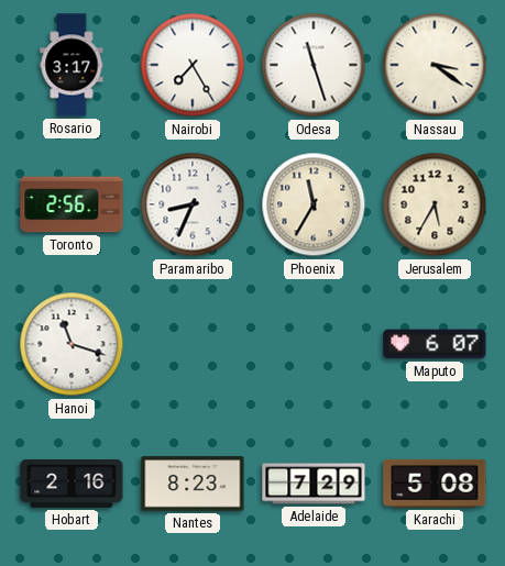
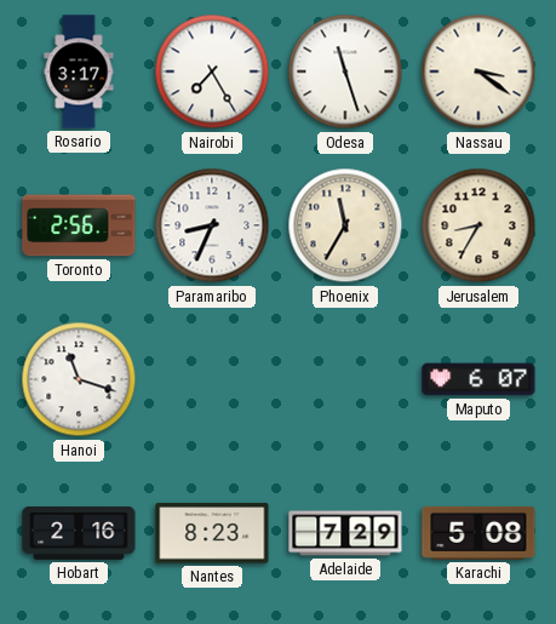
Jerusalem: 5:35 -> 8:35 (478, 225)
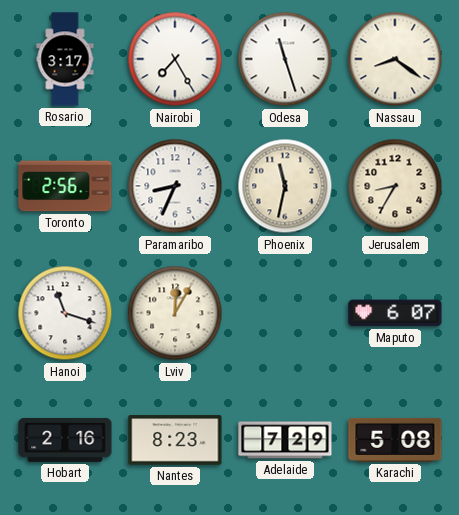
Nassau: 3:21 -> 8:21 (395, 59)
Phoenix: 11:35 -> 11:32 (285, 186)
Lviv: none -> 12:05 (175, 313)
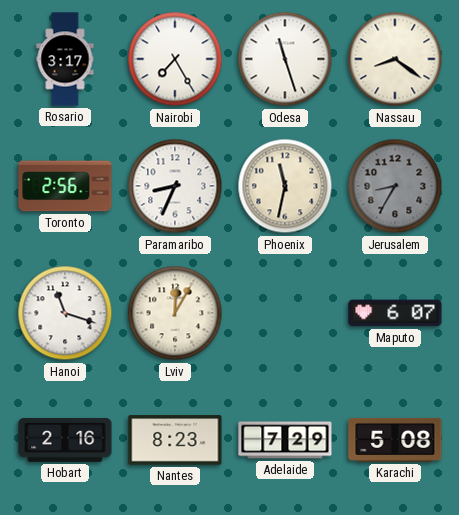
Jerusalem dial: cream -> grey (395, 186)
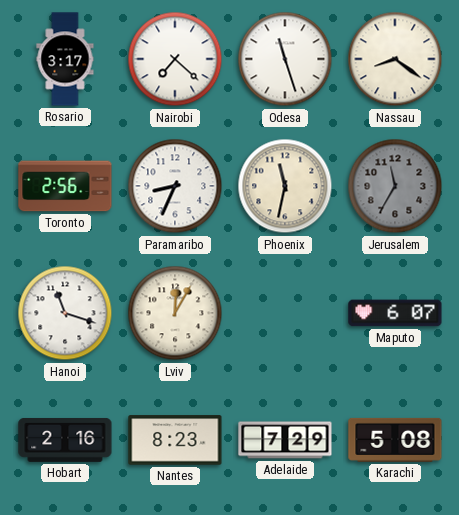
Nairobi: 7:25 -> 7:22 (175, 59)
Jerusalem: 8:35 -> 11:35 (395, 186)
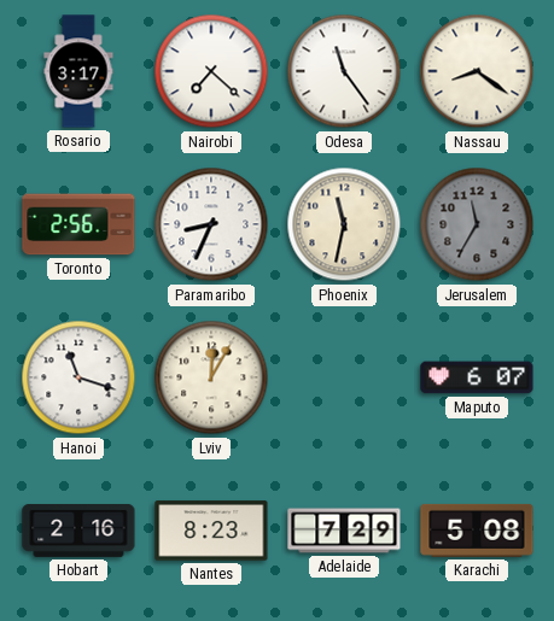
Odesa: 11:27 -> 11:24 (344, 71)
